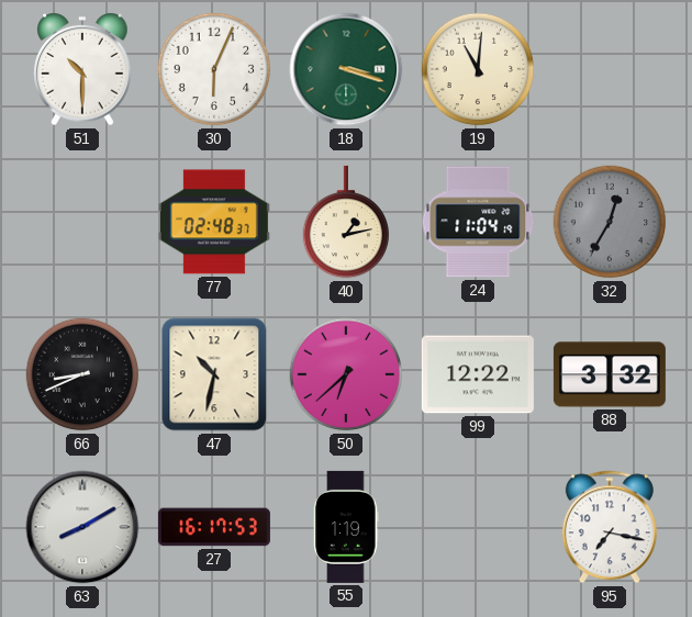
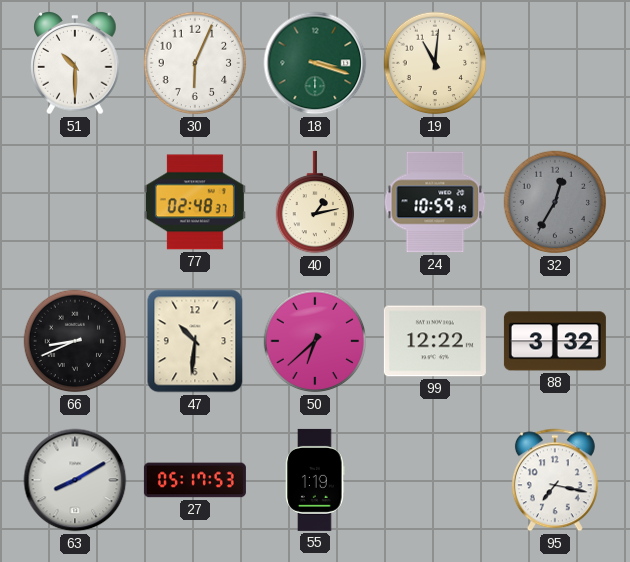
24: 11:04 -> 10:59 (435, 202)
47: 10:32 -> 10:31 (195, 341)
27: 16:17 -> 05:17 (195, 480)
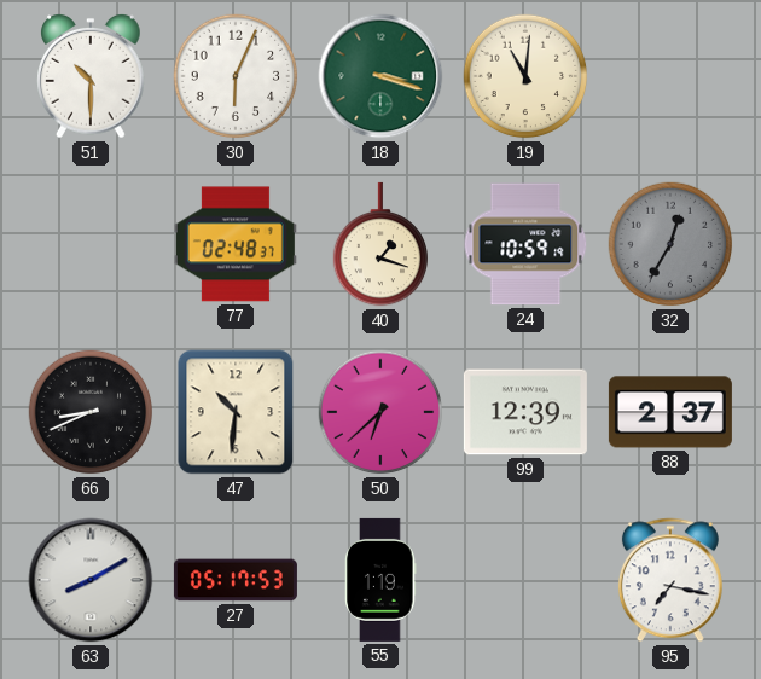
40: 1:13 -> 1:18 (380, 244)
99: 12:22 -> 12:39 (525, 412)
88: 3:32 -> 2:37 (670, 412)
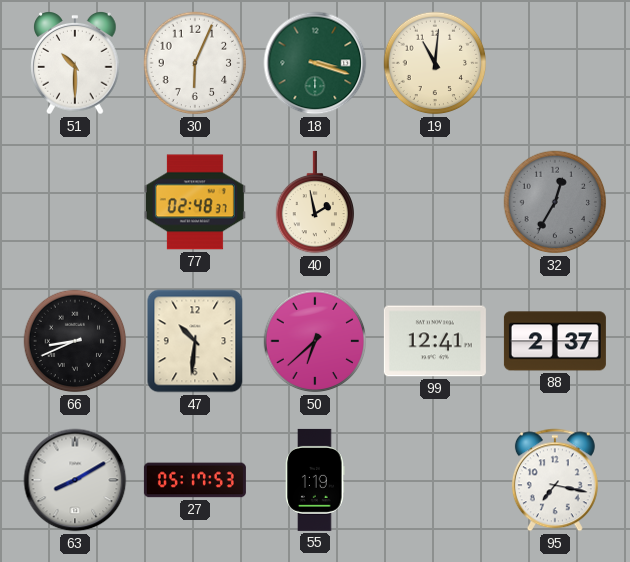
40: 1:18 -> 1:58 (315, 202)
24: 10:59 -> none (525, 244)
99: 12:39 -> 12:41 (435, 341)
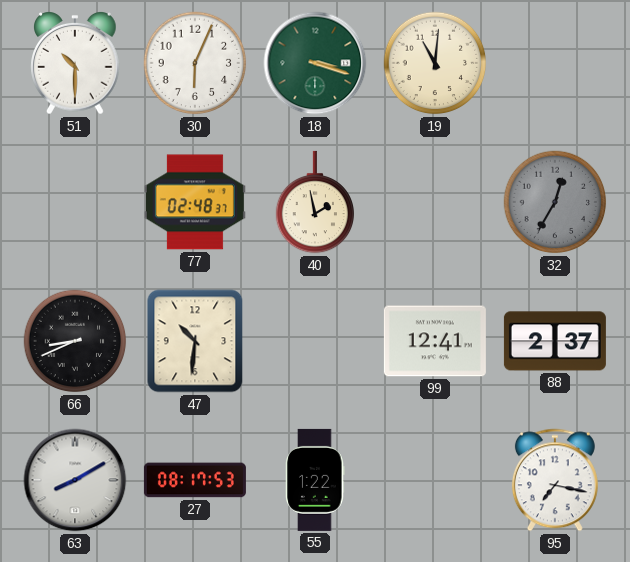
50: 6:38 -> none (315, 341)
27: 05:17 -> 08:17 (195, 480)
55: 1:19 -> 1:22 (315, 480)
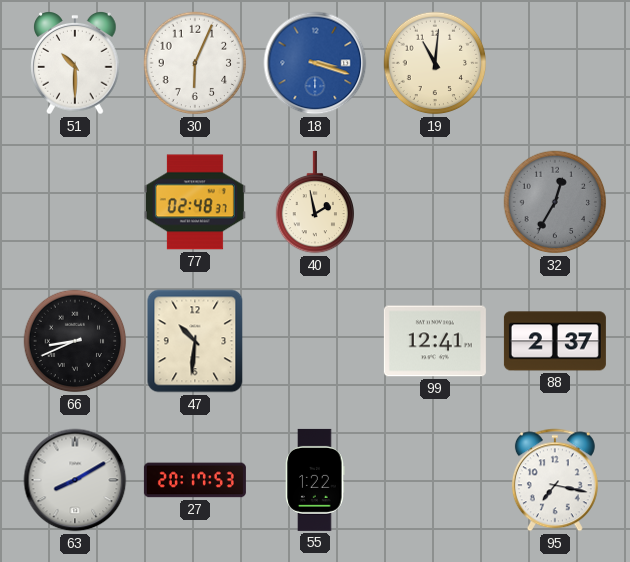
18 dial: green -> blue (315, 63)
27: 08:17 -> 20:17 (195, 480)
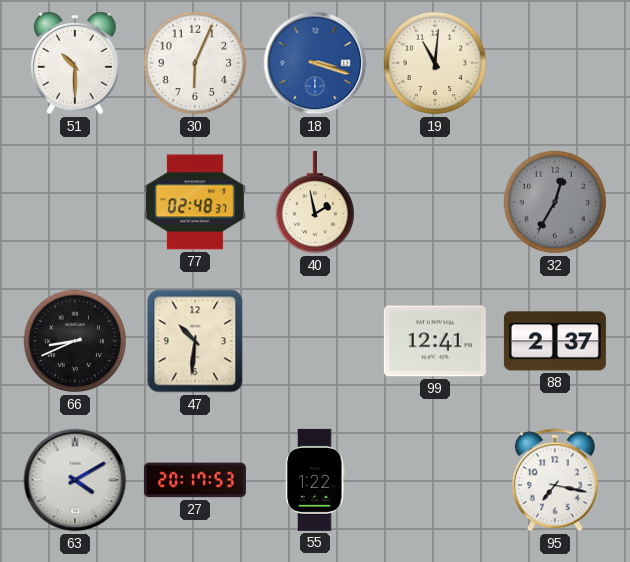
63: 8:10 -> 4:10 (75, 480)
